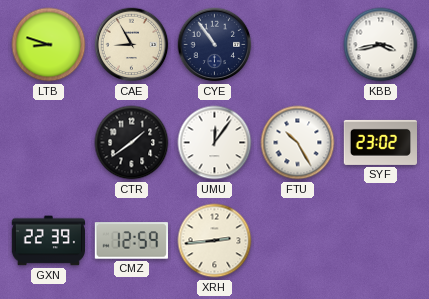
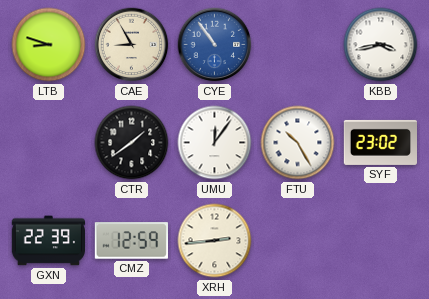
CYE dial: navy -> blue (215, 45)
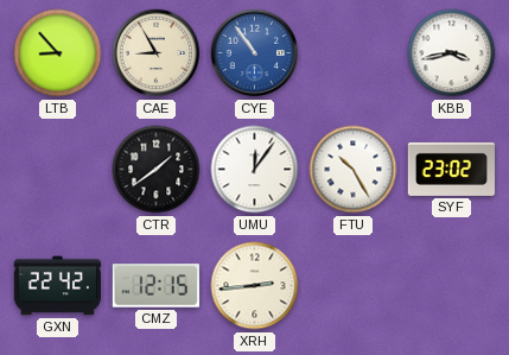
LTB: 8:48 -> 8:53 (58, 53)
GXN: 22:39 -> 22:42 (57, 286)
CMZ: 12:59 -> 12:15 (155, 286)
